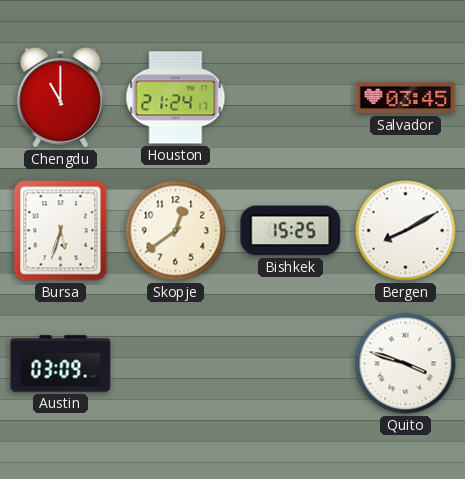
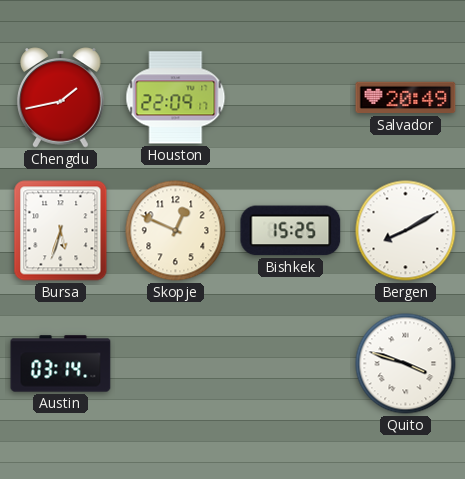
Chengdu: 11:00 -> 1:43 (61, 98)
Houston: 21:24 -> 22:09 (176, 98)
Salvador: 03:45 -> 20:49 (406, 98)
Skopje: 12:39 -> 12:49 (176, 231)
Austin: 03:09 -> 03:14 (61, 364)
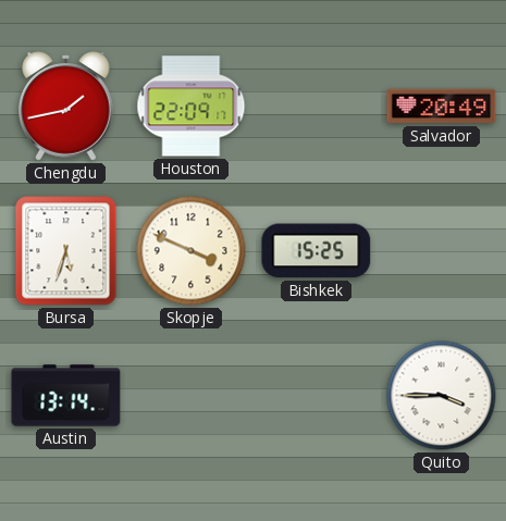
Skopje: 12:49 -> 3:49 (192, 251)
Bergen: 8:10 -> none (406, 231)
Austin: 03:14 -> 13:14 (66, 396)
Quito: 3:48 -> 3:45 (442, 396)
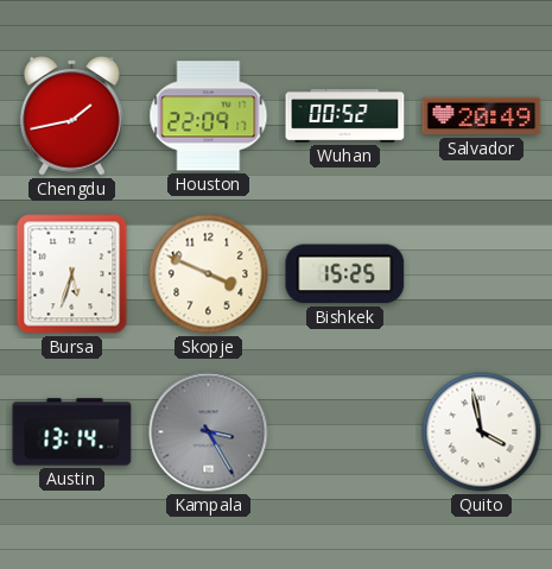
Wuhan: none -> 00:52 (345, 115)
Kampala: none -> 3:25 (209, 432)
Quito: 3:45 -> 3:58 (482, 432)
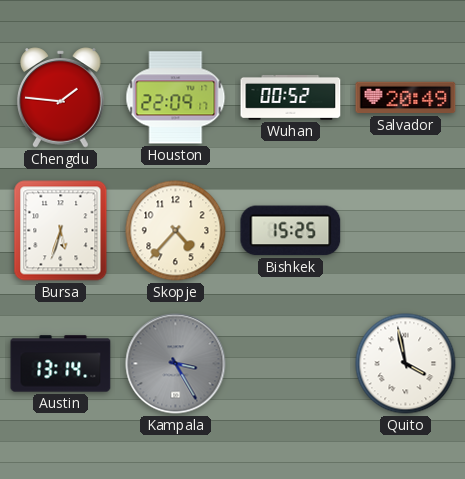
Chengdu: 1:43 -> 1:46 (61, 98)
Skopje: 3:49 -> 4:37 (176, 231)
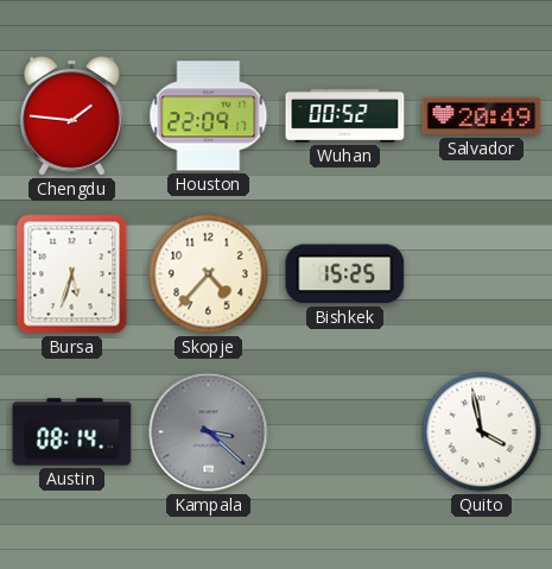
Austin: 13:14 -> 08:14 (72, 432)
Kampala: 3:25 -> 3:22 (209, 432)
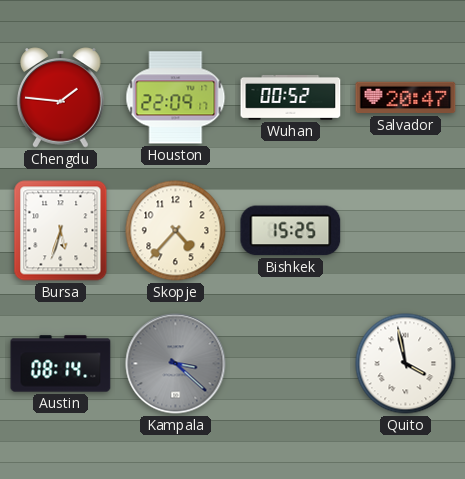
Salvador: 20:49 -> 20:47 (406, 98)
